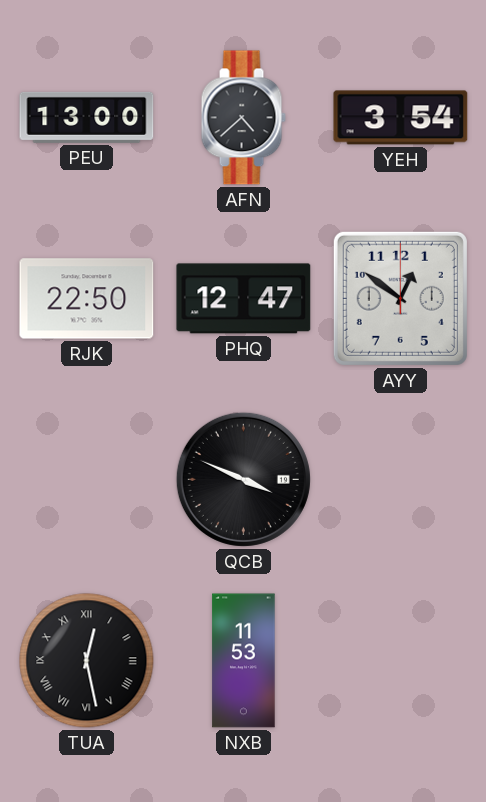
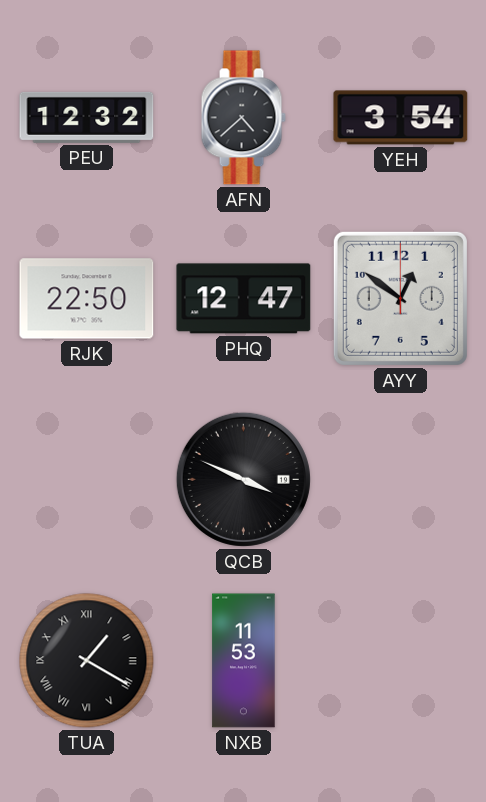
PEU: 13:00 -> 12:32 (87, 117)
TUA: 12:28 -> 1:20 (87, 661)
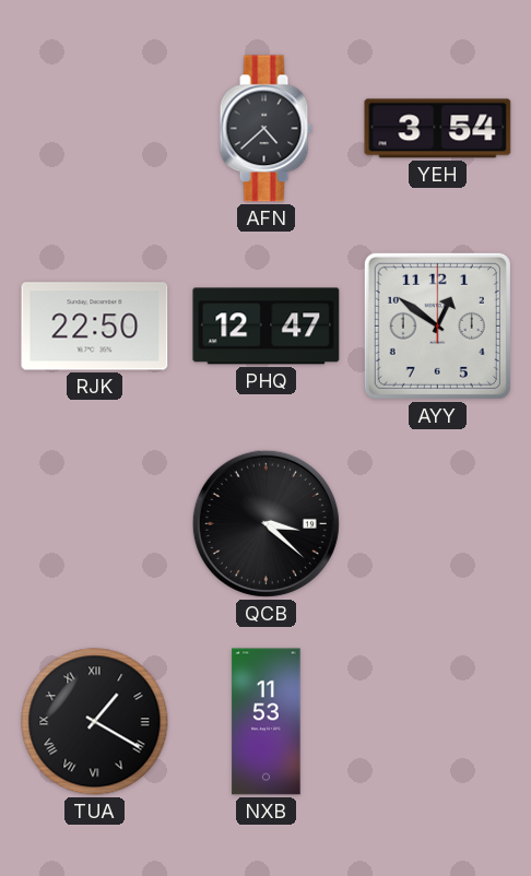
PEU: 12:32 -> none (87, 117)
QCB: 3:49 -> 3:22 (265, 523)
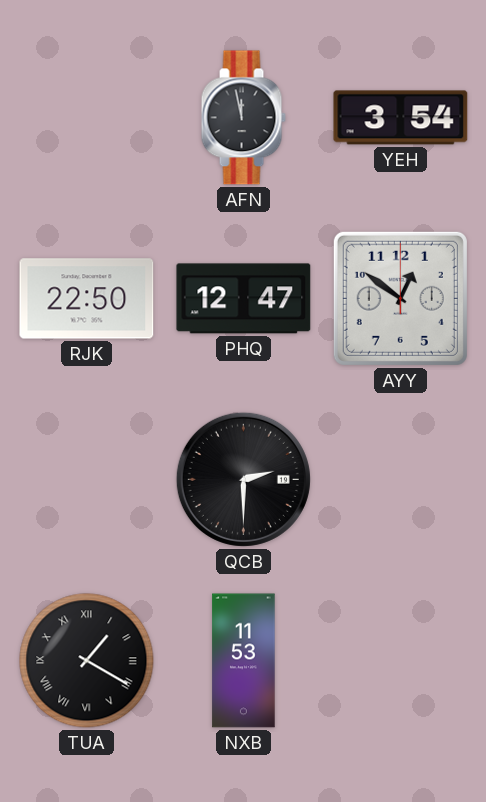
AFN: 4:38 -> 11:58 (243, 118)
QCB: 3:22 -> 2:30 (243, 479)
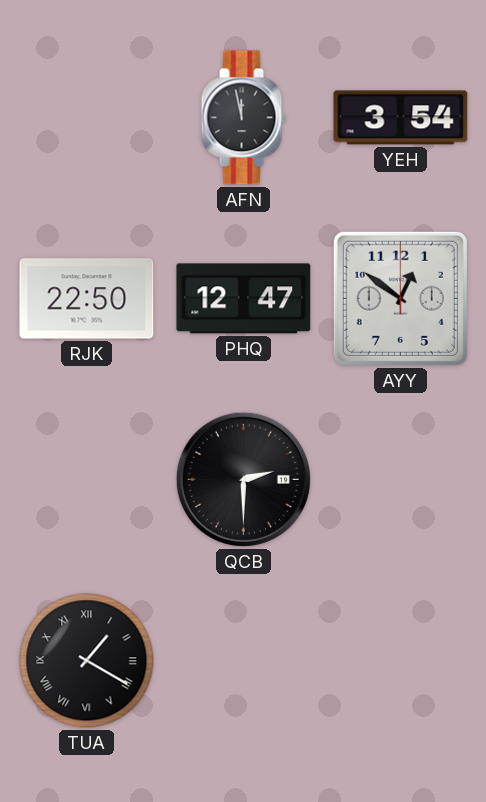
NXB: 11:53 -> none (244, 661)
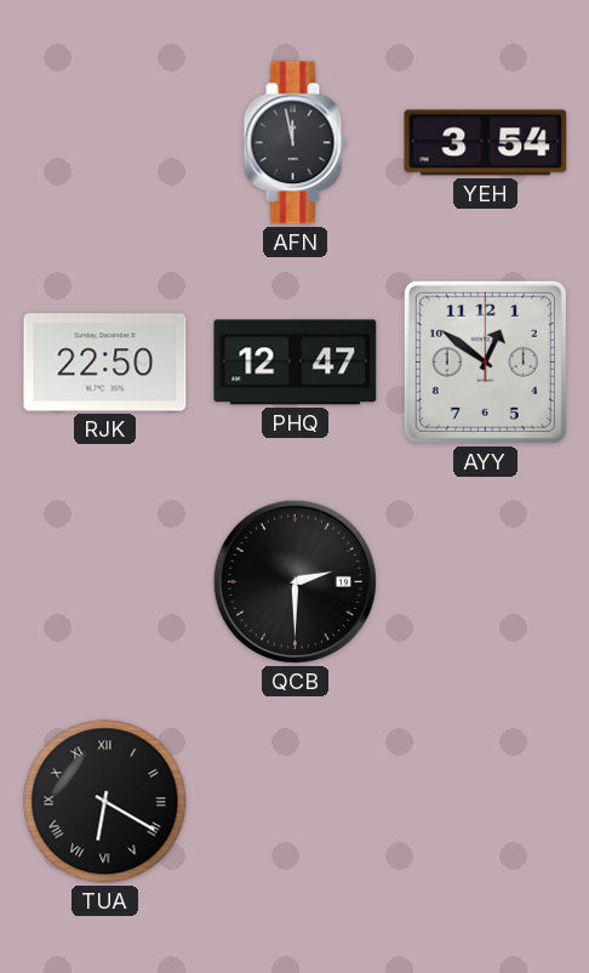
TUA: 1:20 -> 6:20 (105, 802)
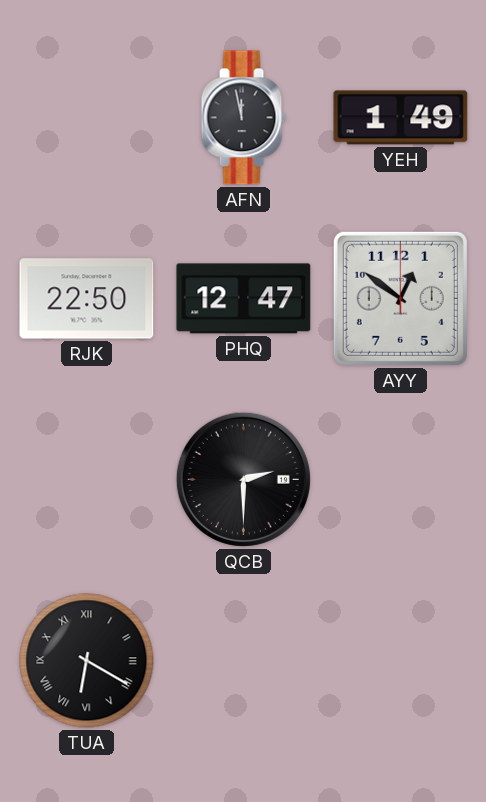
YEH: 3:54 -> 1:49 (401, 118)
